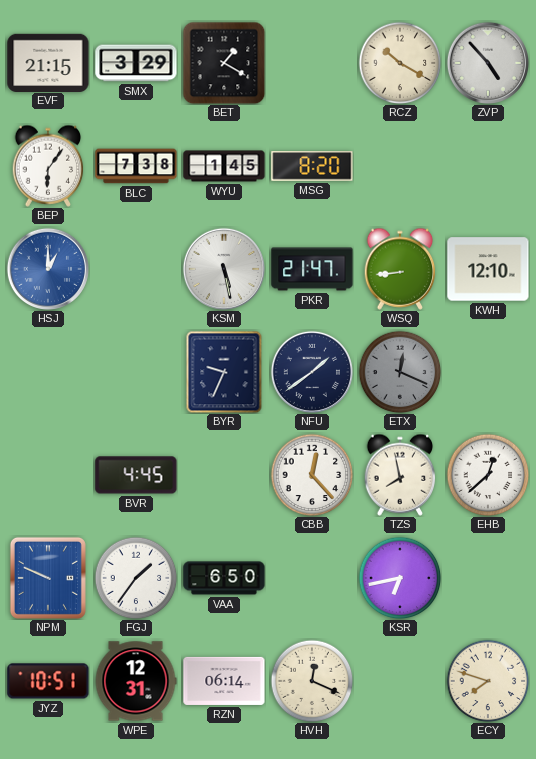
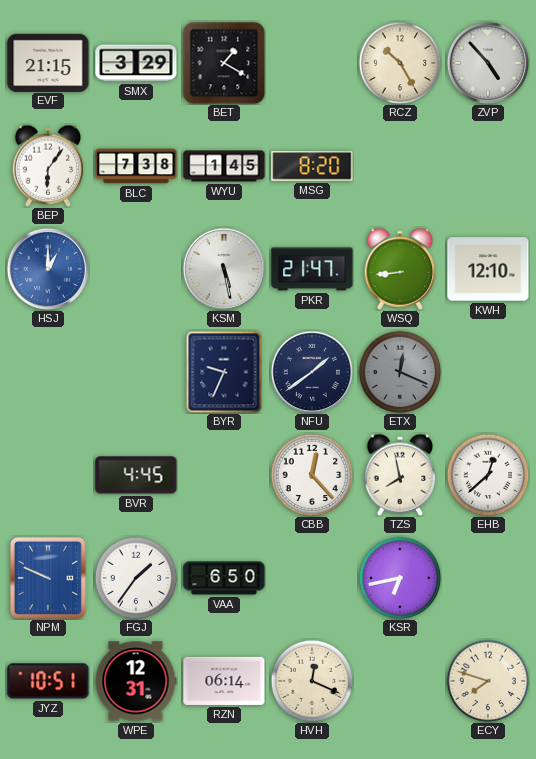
RCZ: 10:20 -> 10:25 (400, 63)
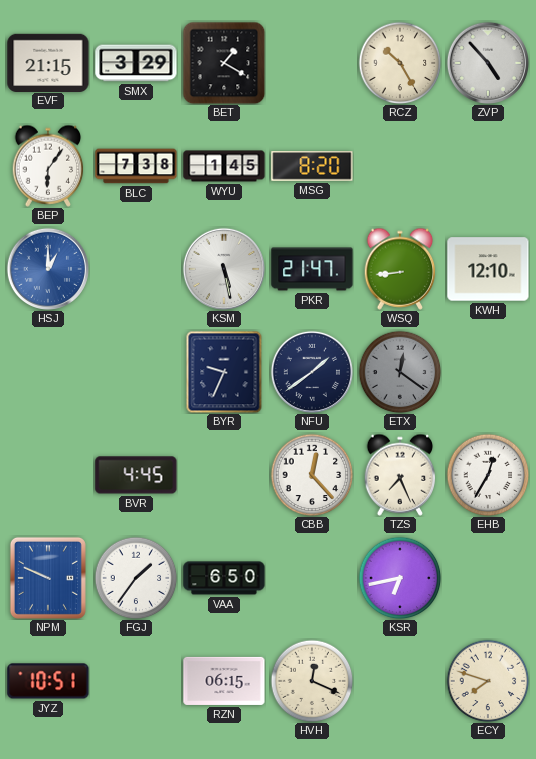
ETX: 12:19 -> 12:21 (400, 372)
TZS: 7:58 -> 7:26 (400, 475)
EHB: 12:38 -> 12:35 (488, 475)
WPE: 12:31 -> none (136, 681)
RZN: 06:14 -> 06:15 (224, 681)
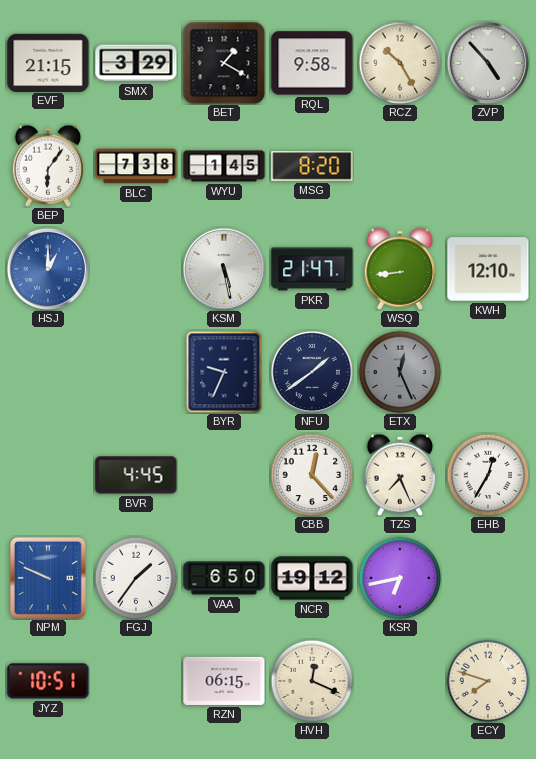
RQL: none -> 9:58 (312, 63)
ETX: 12:21 -> 12:26 (400, 372)
NCR: none -> 19:12 (312, 578)
